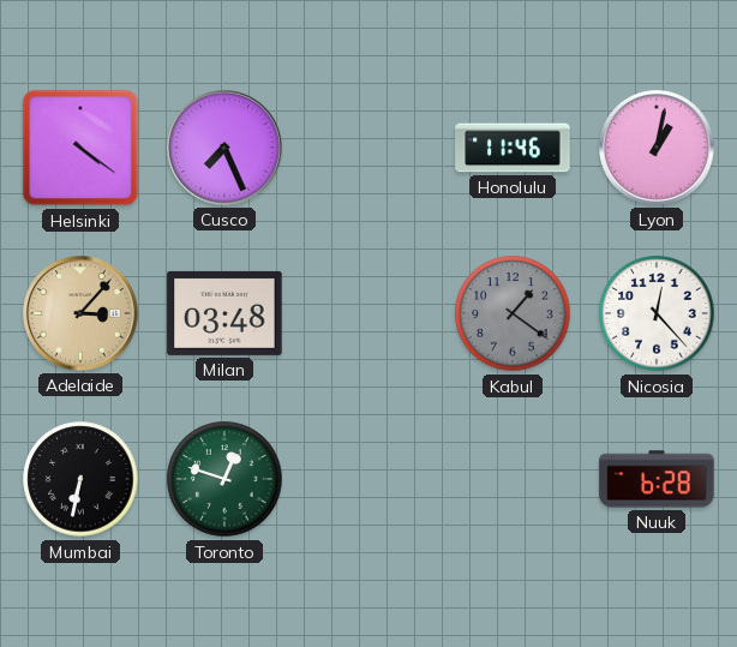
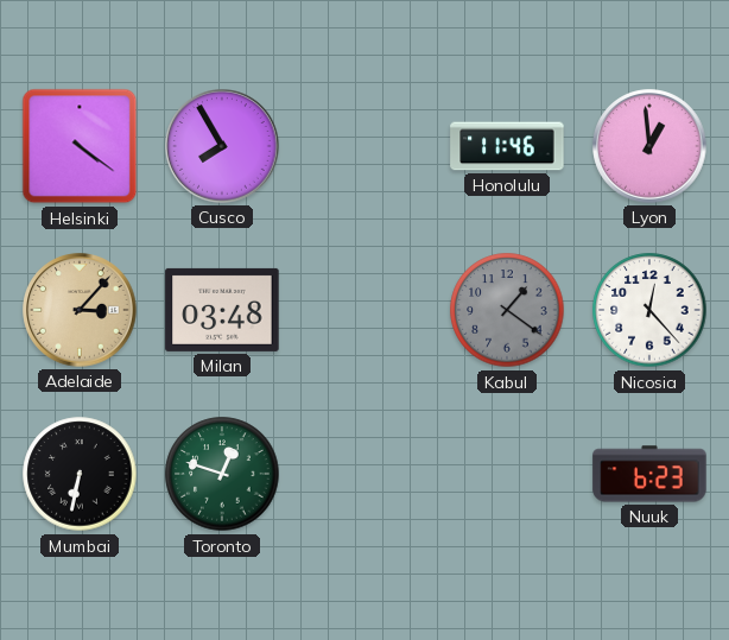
Cusco: 7:26 -> 7:55 (222, 146)
Lyon: 1:02 -> 12:59 (649, 146)
Nuuk: 6:28 -> 6:23 (649, 474)
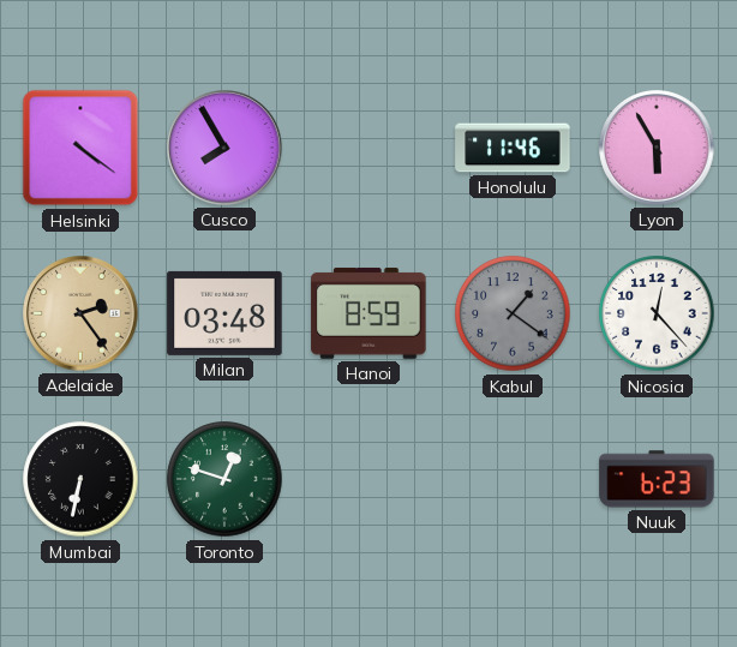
Lyon: 12:59 -> 5:55 (657, 148)
Adelaide: 3:07 -> 2:24 (80, 313)
Hanoi: none -> 8:59 (368, 313)
